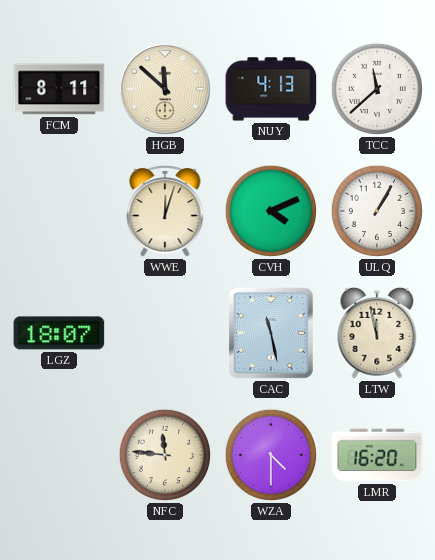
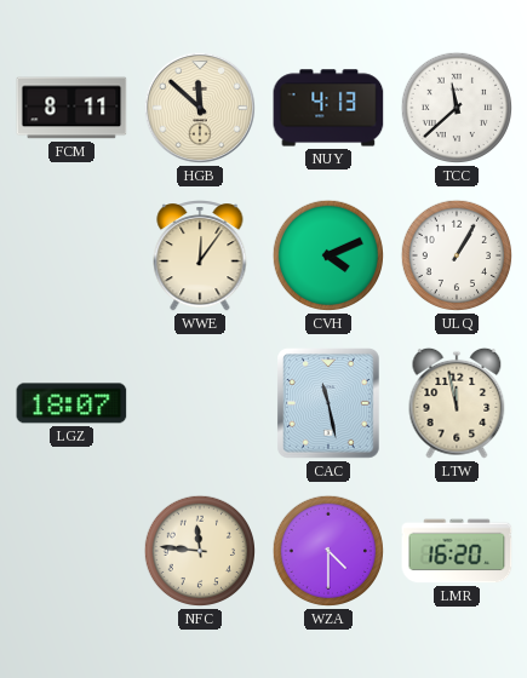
WWE: 12:03 -> 12:06 (200, 257)
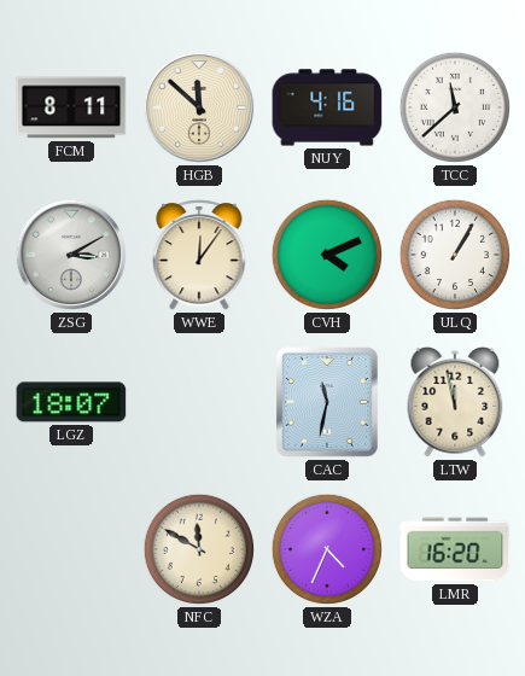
NUY: 4:13 -> 4:16 (327, 107)
ZSG: none -> 3:10 (71, 255)
CAC: 11:28 -> 11:32 (328, 402)
NFC: 11:46 -> 11:50 (199, 549)
WZA: 4:30 -> 4:34 (327, 549)
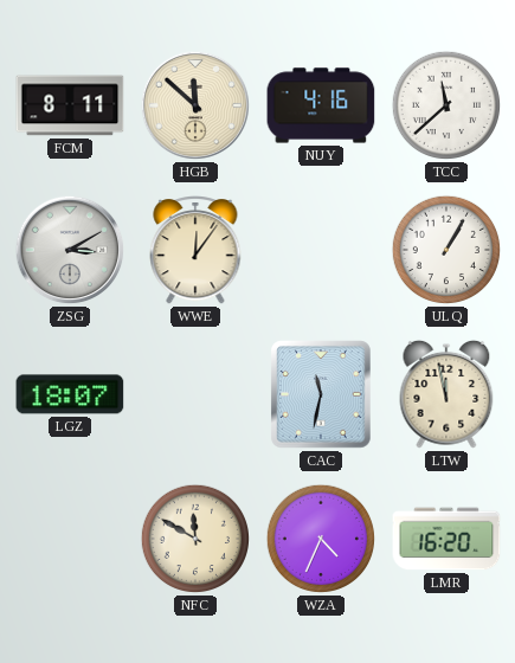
CVH: 4:11 -> none (327, 255)
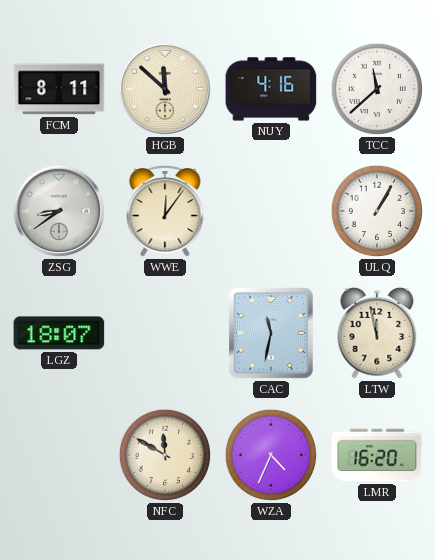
ZSG: 3:10 -> 8:39 (59, 211)
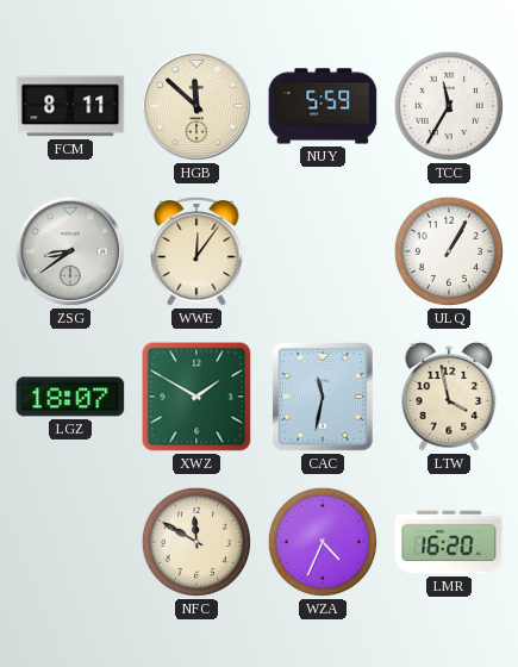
NUY: 4:16 -> 5:59 (323, 106)
TCC: 11:38 -> 11:35 (449, 106)
XWZ: none -> 1:50 (196, 397)
LTW: 11:58 -> 3:58 (449, 397)
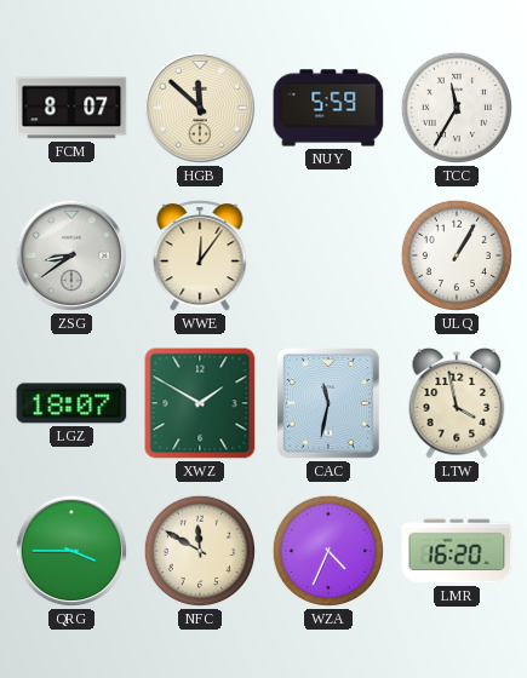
FCM: 8:11 -> 8:07 (71, 108)
QRG: none -> 3:45 (71, 551)
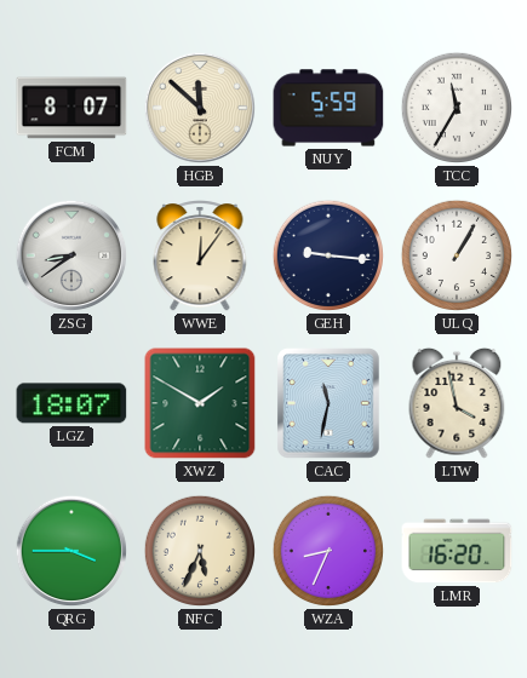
GEH: none -> 9:16 (328, 255)
NFC: 11:50 -> 5:34 (200, 551)
WZA: 4:34 -> 8:34 (328, 551)
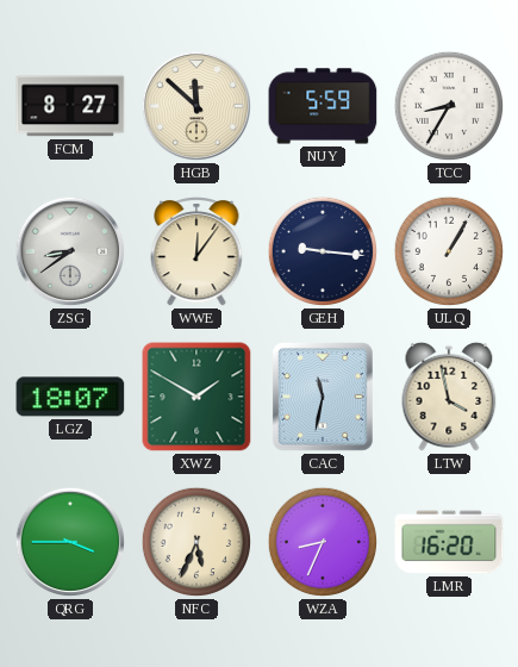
FCM: 8:07 -> 8:27 (70, 106)
TCC: 11:35 -> 8:35 (449, 106)
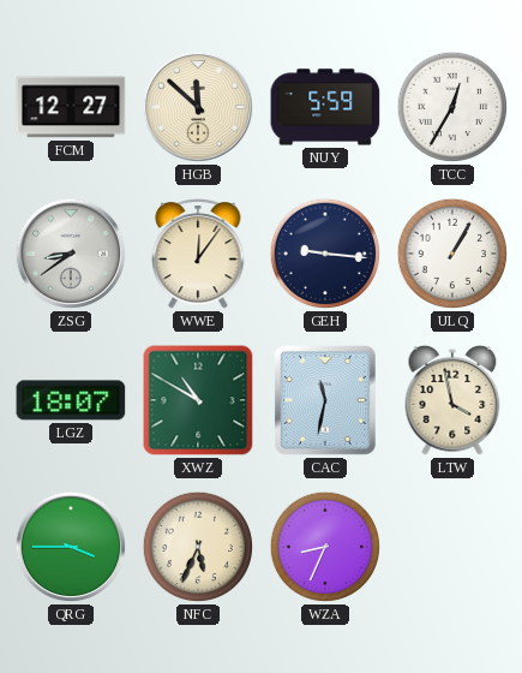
FCM: 8:27 -> 12:27 (71, 107)
TCC: 8:35 -> 12:35 (452, 107)
XWZ: 1:50 -> 10:50 (198, 400)
LMR: 16:20 -> none (449, 542)
